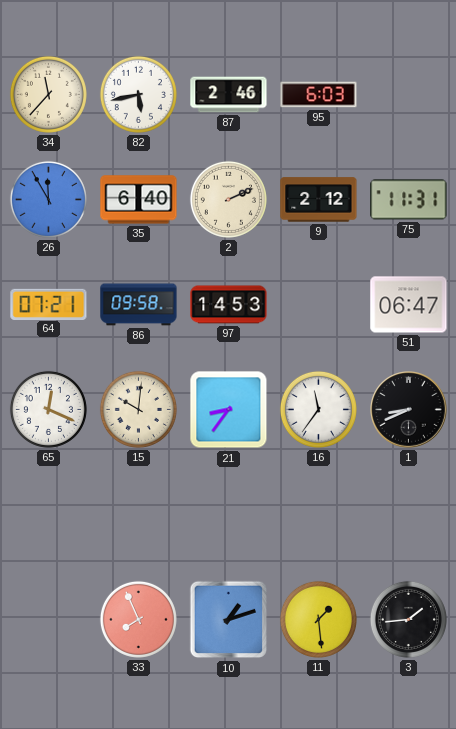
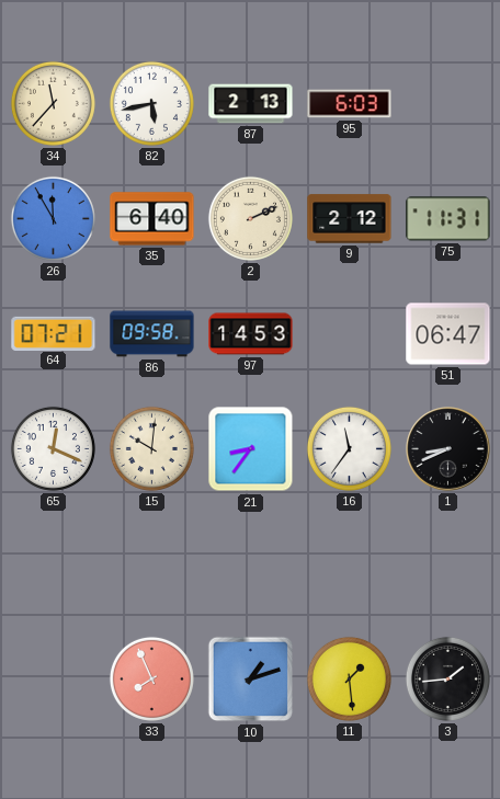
87: 2:46 -> 2:13 (251, 104)
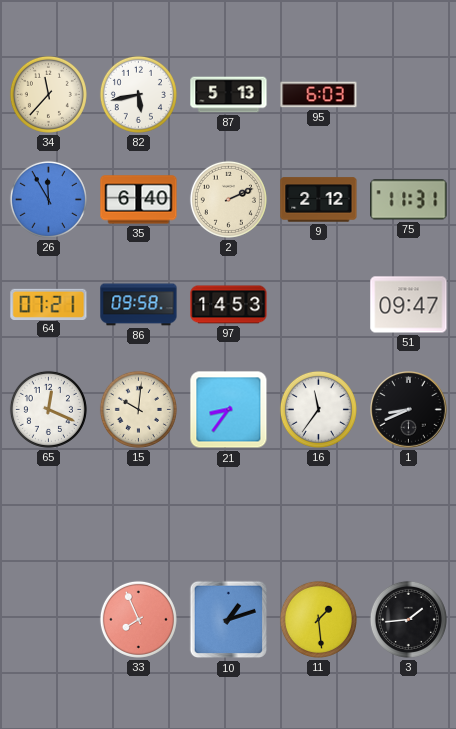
87: 2:13 -> 5:13 (229, 95)
51: 06:47 -> 09:47 (409, 305)
